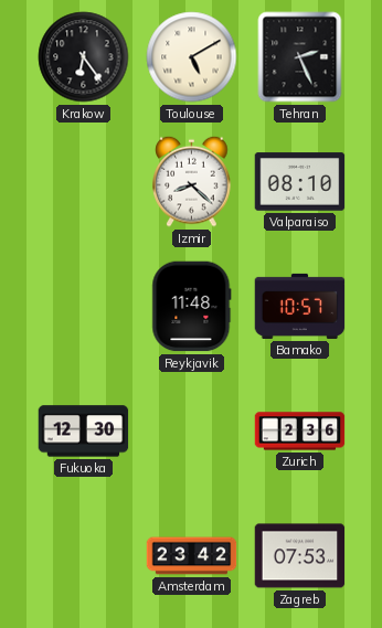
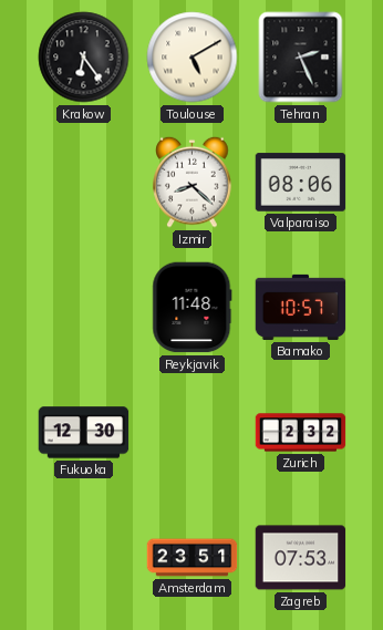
Valparaiso: 08:10 -> 08:06 (301, 183)
Zurich: 2:36 -> 2:32 (301, 433)
Amsterdam: 23:42 -> 23:51 (193, 558)
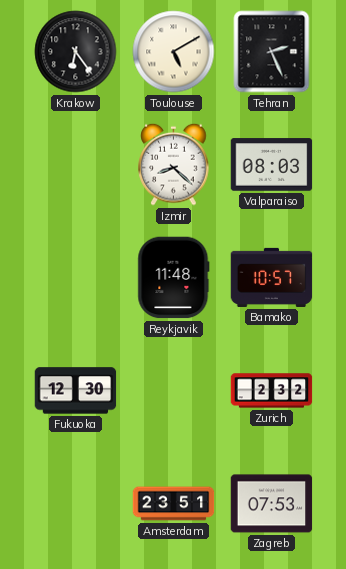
Valparaiso: 08:06 -> 08:03 (272, 165)
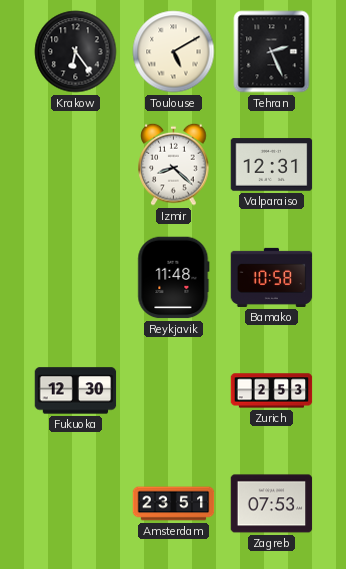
Valparaiso: 08:03 -> 12:31 (272, 165)
Bamako: 10:57 -> 10:58 (272, 277)
Zurich: 2:32 -> 2:53 (272, 391)
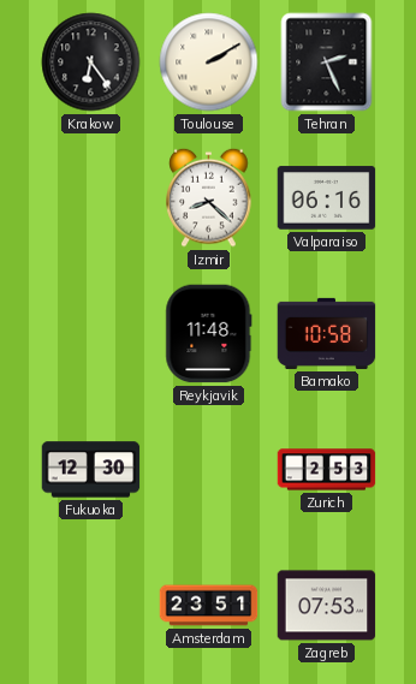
Toulouse: 5:10 -> 2:10 (209, 63)
Valparaiso: 12:31 -> 06:16 (327, 198)
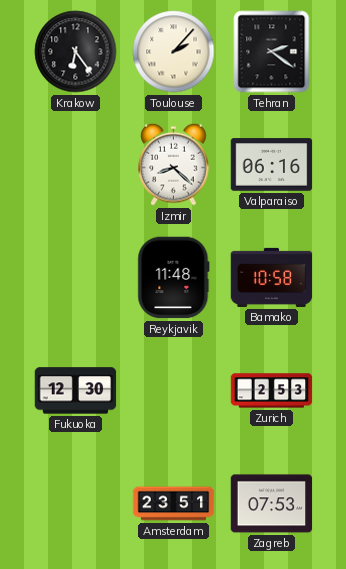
Toulouse: 2:10 -> 2:07 (174, 52)
Tehran: 2:26 -> 2:21 (272, 52)
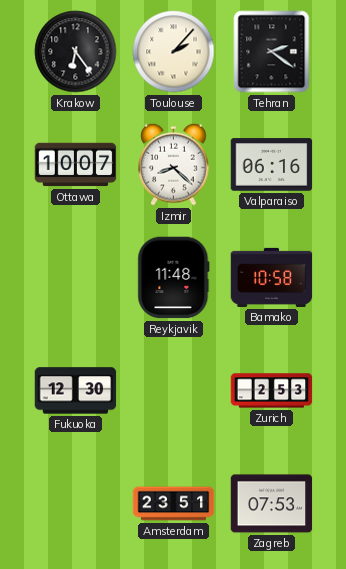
Ottawa: none -> 10:07 (76, 165)
